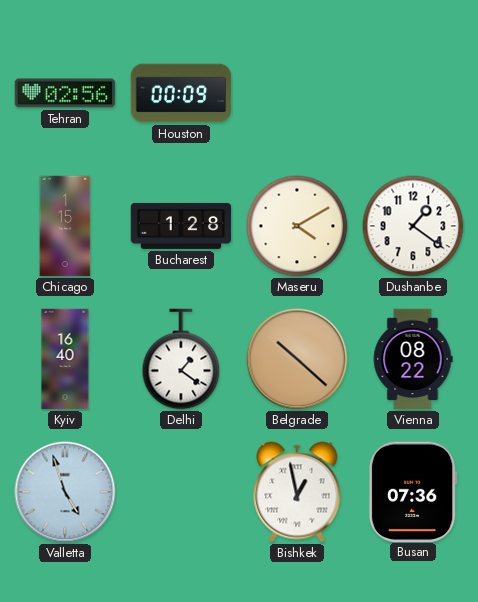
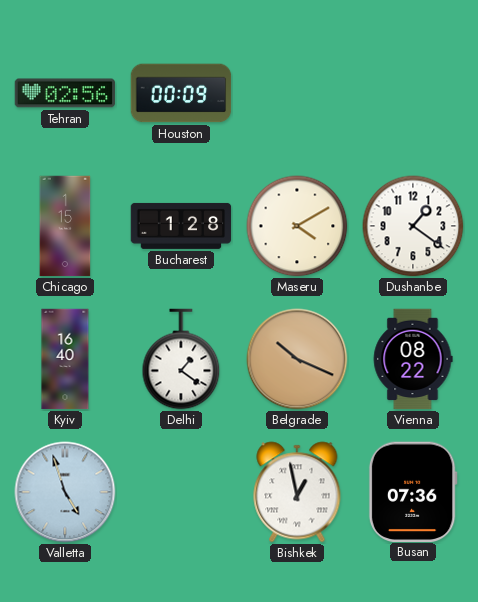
Belgrade: 10:22 -> 10:19 (297, 359)
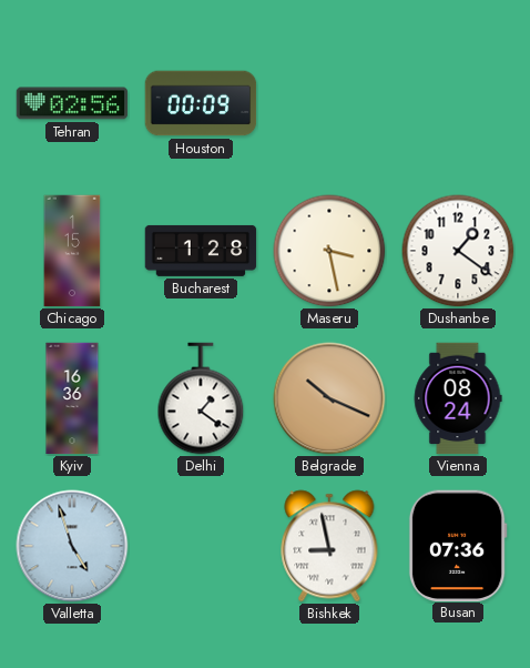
Maseru: 4:10 -> 3:28 (329, 251)
Kyiv: 16:40 -> 16:36 (72, 398)
Vienna: 08:22 -> 08:24 (458, 398)
Bishkek: 12:58 -> 8:58 (329, 546)
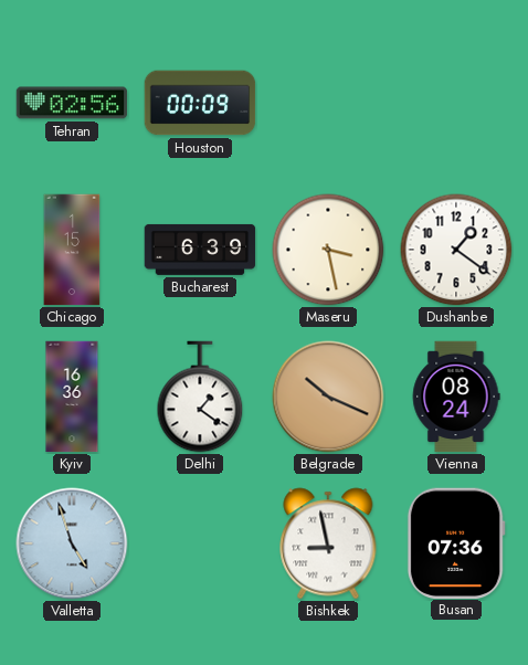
Bucharest: 1:28 -> 6:39 (200, 250)
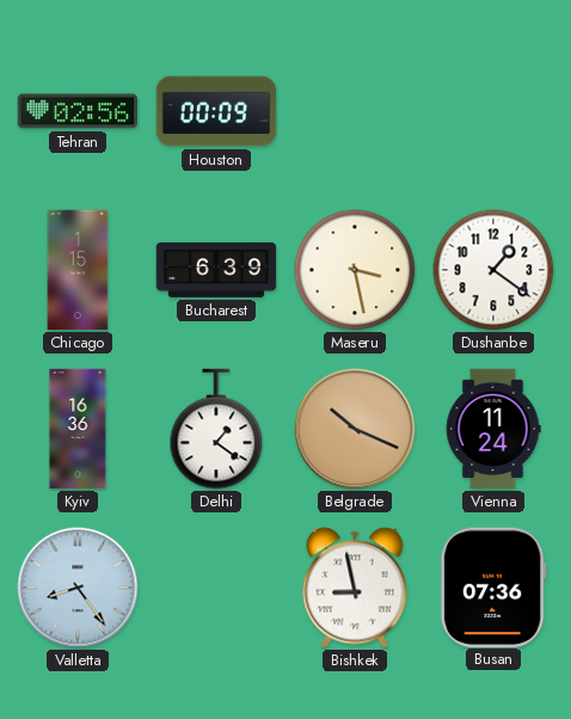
Vienna: 08:24 -> 11:24 (493, 429)
Valletta: 4:57 -> 8:24 (78, 588)
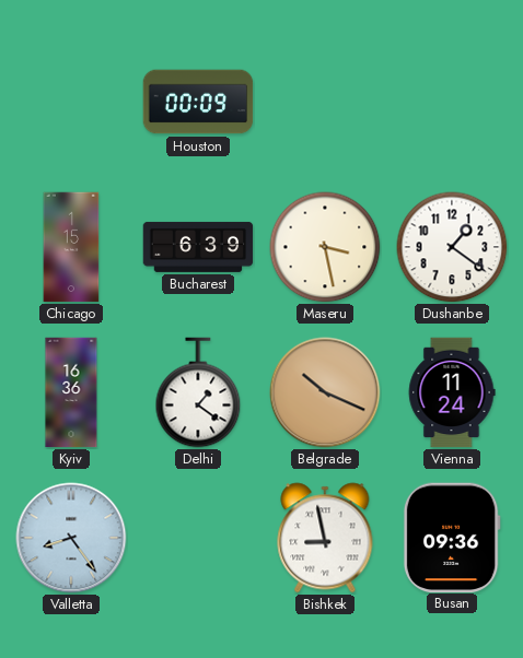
Tehran: 02:56 -> none (78, 111)
Busan: 07:36 -> 09:36 (452, 537)
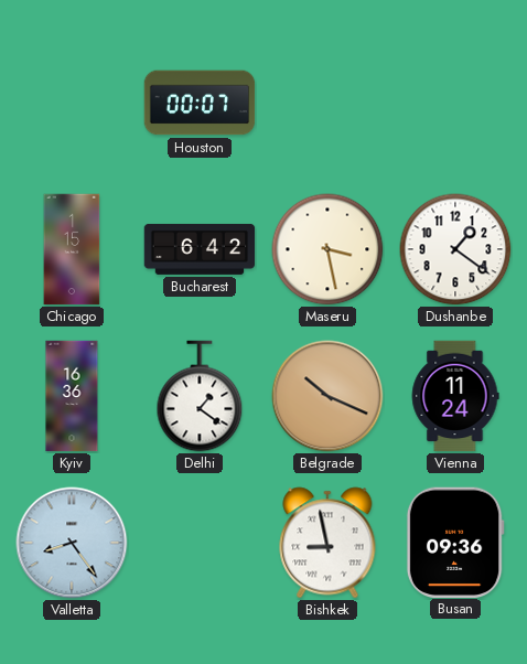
Houston: 00:09 -> 00:07 (200, 103)
Bucharest: 6:39 -> 6:42 (200, 249)
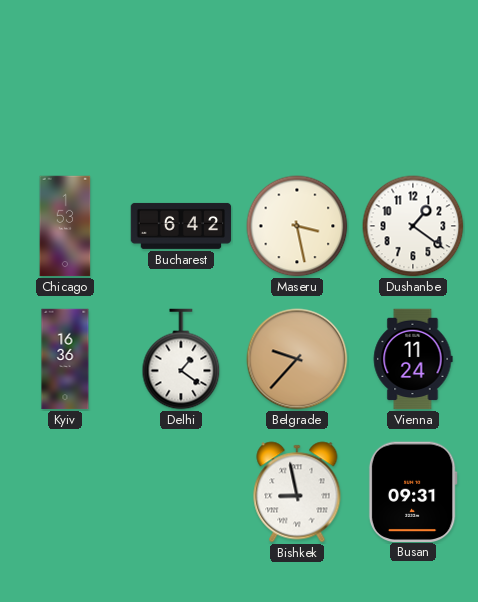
Houston: 00:07 -> none (200, 103)
Chicago: 1:15 -> 1:53 (65, 226)
Belgrade: 10:19 -> 9:37 (297, 359)
Valletta: 8:24 -> none (72, 543)
Busan: 09:36 -> 09:31 (413, 491)
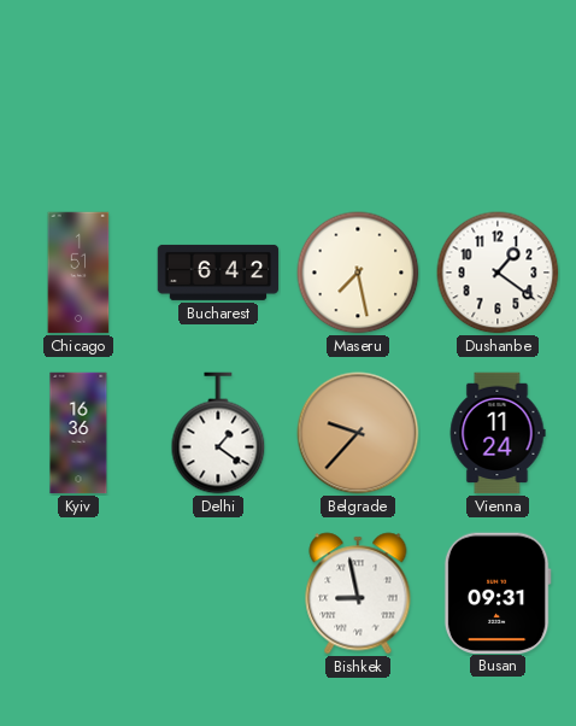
Chicago: 1:53 -> 1:51 (78, 273)
Maseru: 3:28 -> 7:28 (358, 273)
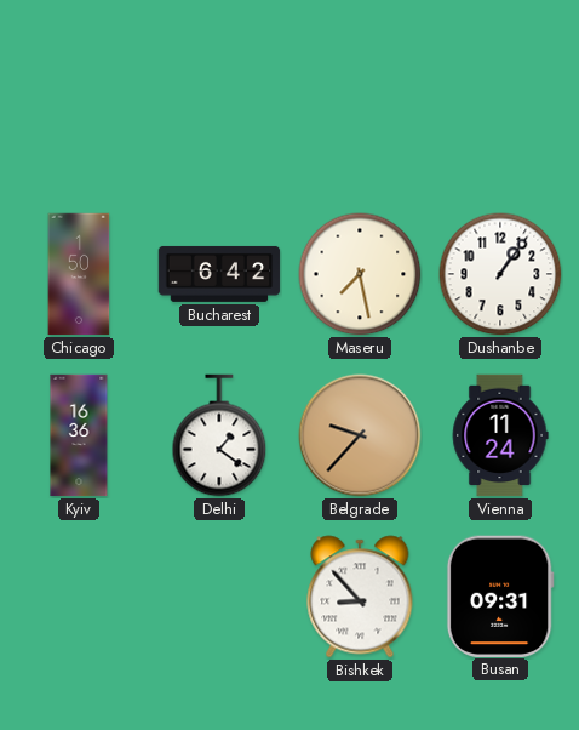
Chicago: 1:51 -> 1:50 (79, 274)
Dushanbe: 1:21 -> 1:06 (500, 274)
Bishkek: 8:58 -> 8:53 (360, 597)
